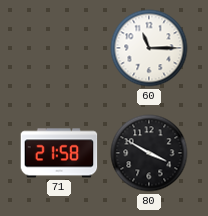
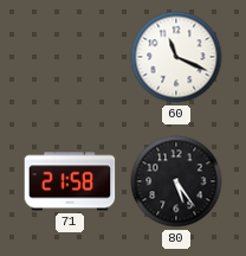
60: 11:15 -> 11:19 (176, 57)
80: 3:50 -> 5:24 (176, 181)
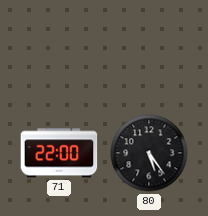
60: 11:19 -> none (176, 57)
71: 21:58 -> 22:00 (59, 153)
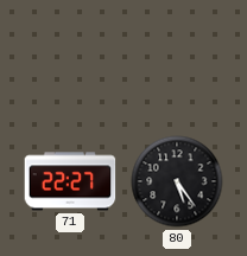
71: 22:00 -> 22:27 (70, 181)
